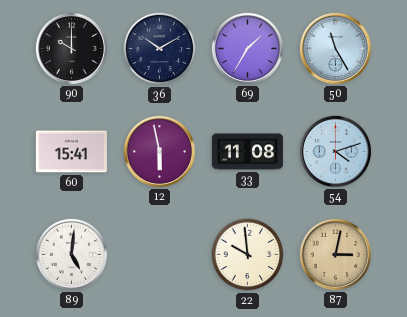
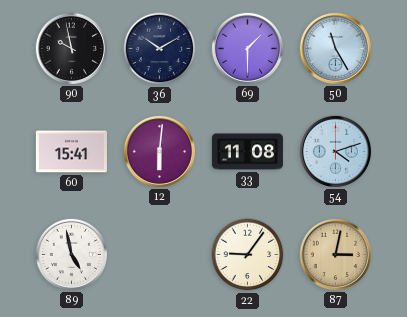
90: 10:00 -> 9:58 (71, 48)
69: 1:35 -> 1:30 (247, 48)
12: 5:58 -> 6:01 (159, 151)
89: 5:01 -> 4:58 (71, 254)
22: 9:59 -> 9:06 (248, 255)
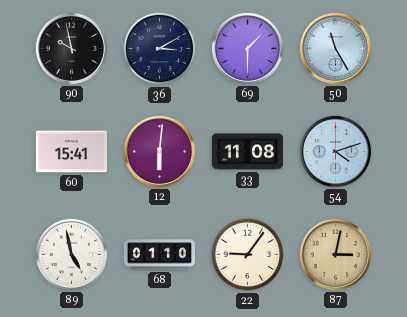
36: 10:10 -> 3:10 (160, 49)
68: none -> 01:10 (159, 255)
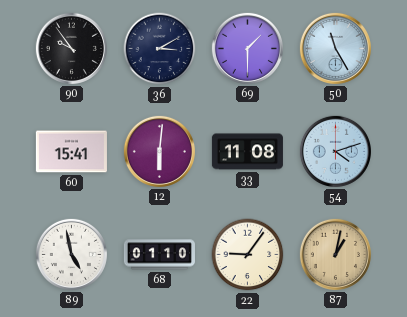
90: 9:58 -> 9:54 (71, 48)
87: 3:02 -> 1:02 (335, 254)
